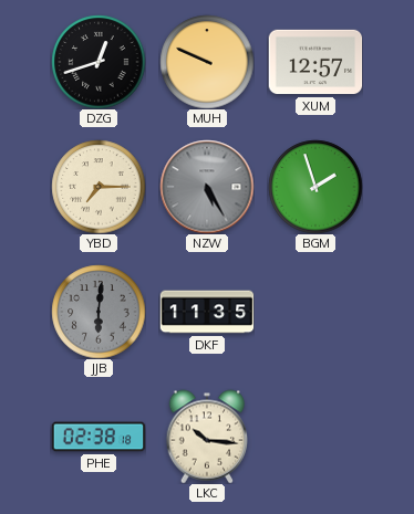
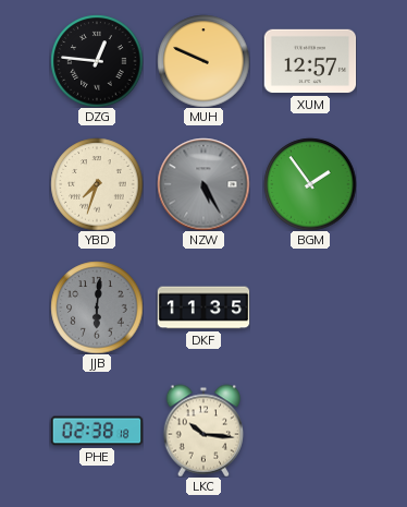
DZG: 12:42 -> 12:46 (97, 61)
YBD: 7:15 -> 7:33 (97, 184)
BGM: 1:57 -> 1:54 (310, 184)
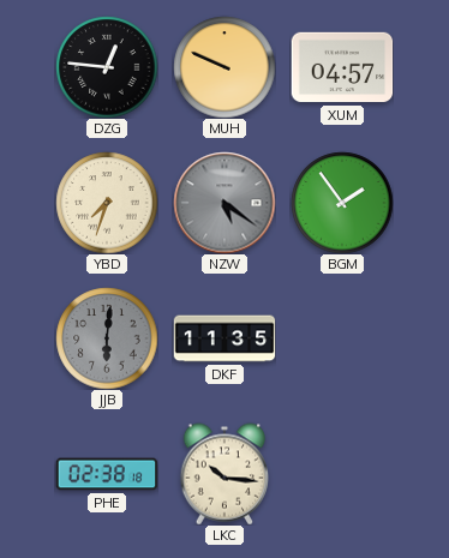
XUM: 12:57 -> 04:57 (342, 67)
NZW: 5:25 -> 5:21 (224, 203)
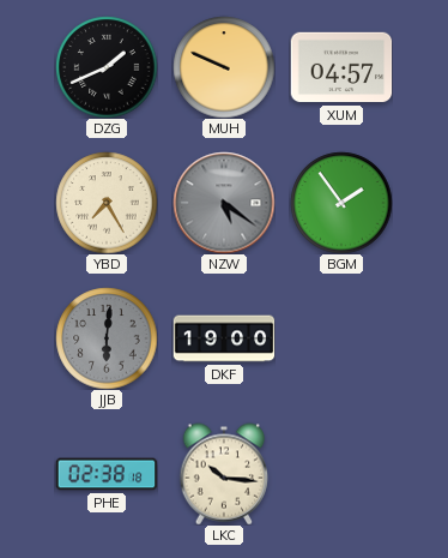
DZG: 12:46 -> 1:41 (107, 67)
YBD: 7:33 -> 7:25 (107, 203)
DKF: 11:35 -> 19:00 (224, 338)
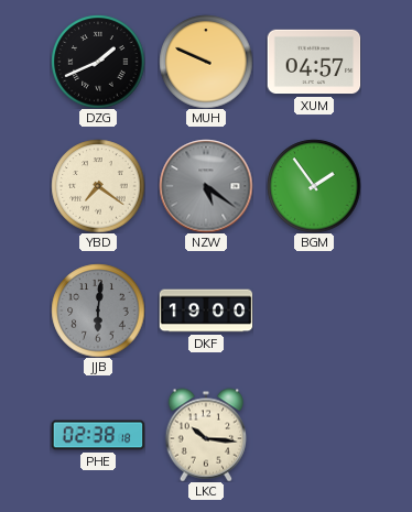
YBD: 7:25 -> 7:21 (98, 186)
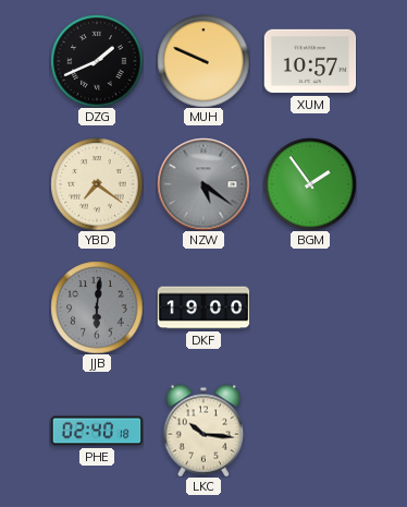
XUM: 04:57 -> 10:57 (310, 61)
PHE: 02:38 -> 02:40 (97, 431)
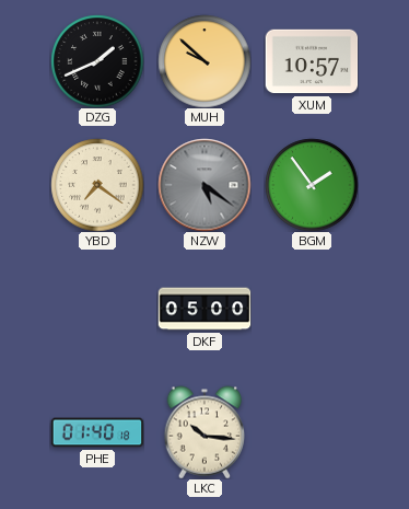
MUH: 9:49 -> 9:52 (204, 61)
JJB: 6:01 -> none (97, 307)
DKF: 19:00 -> 05:00 (204, 309)
PHE: 02:40 -> 01:40 (97, 432)
